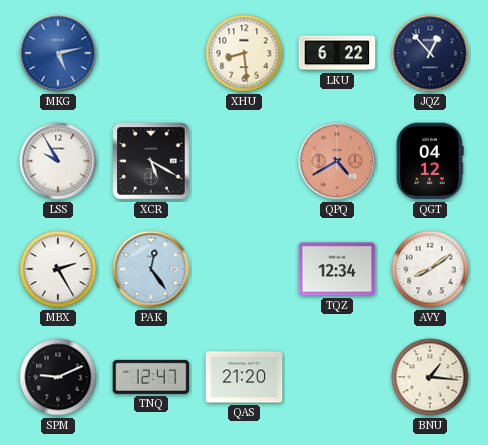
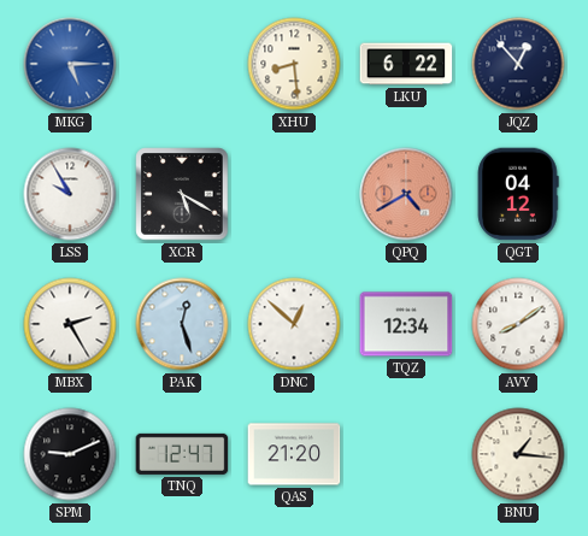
MKG: 5:13 -> 5:15 (70, 64)
PAK: 12:24 -> 12:27 (182, 324)
DNC: none -> 12:52 (294, 324)
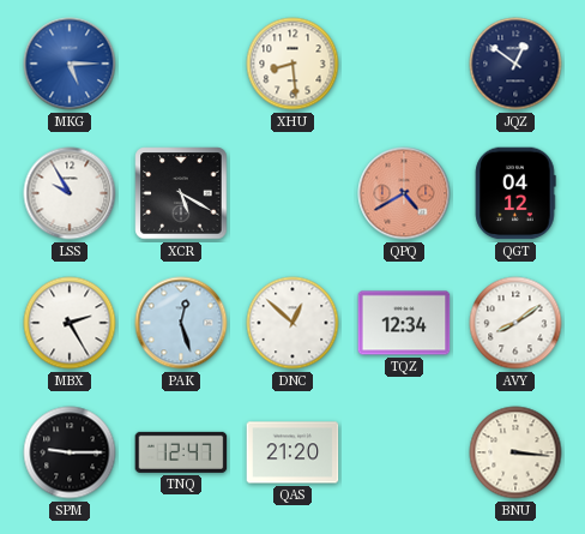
LKU: 6:22 -> none (406, 64)
JQZ: 12:53 -> 12:51 (515, 64)
SPM: 9:11 -> 9:15 (70, 452)
BNU: 1:16 -> 3:16 (515, 452)
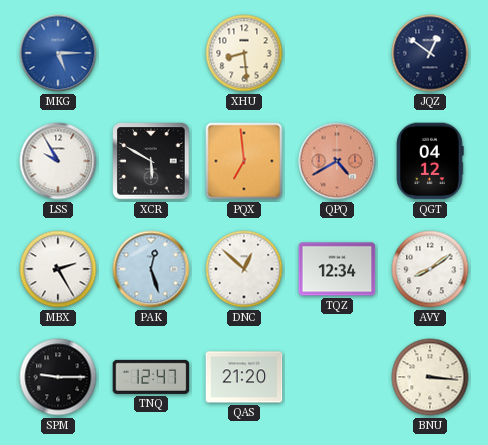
XCR: 5:20 -> 5:50 (151, 161)
PQX: none -> 6:59 (244, 161)
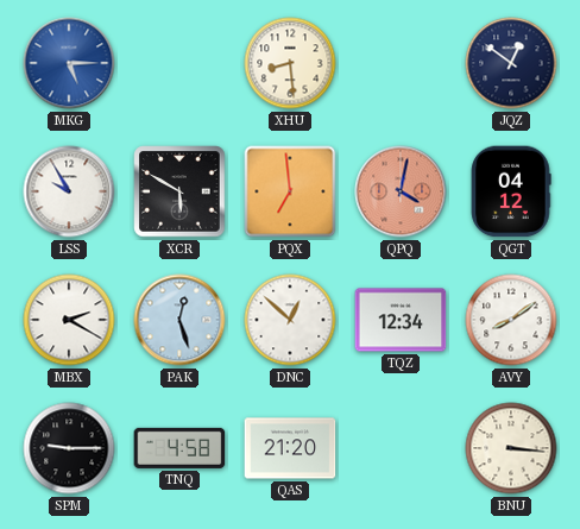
QPQ: 4:40 -> 4:02 (401, 191)
MBX: 2:25 -> 2:20 (69, 320)
TNQ: 12:47 -> 4:58 (179, 448)
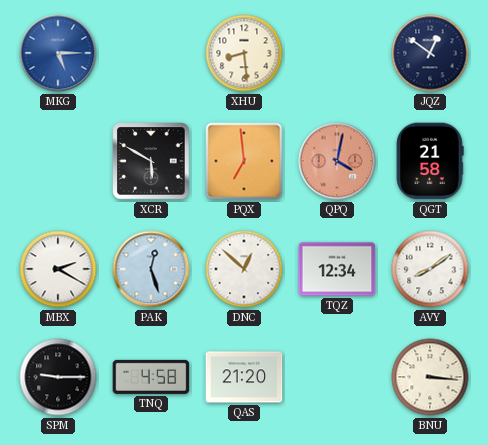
LSS: 9:55 -> none (69, 191)
QGT: 04:12 -> 21:58 (430, 161)
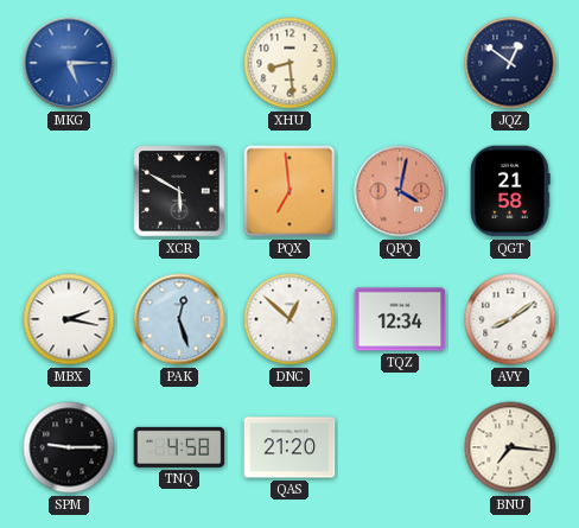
MBX: 2:20 -> 2:17 (69, 319)
BNU: 3:16 -> 7:16 (510, 447)
